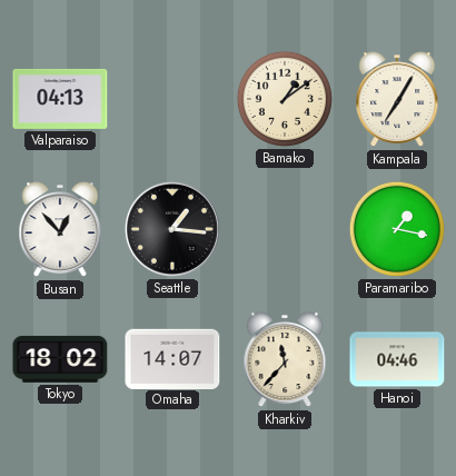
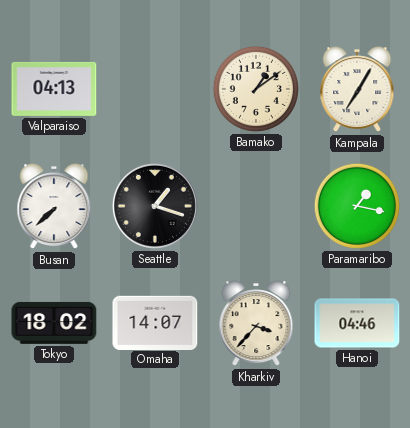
Busan: 12:53 -> 7:38 (54, 207)
Seattle: 1:16 -> 1:18 (155, 206)
Kharkiv: 11:37 -> 3:37 (256, 324)
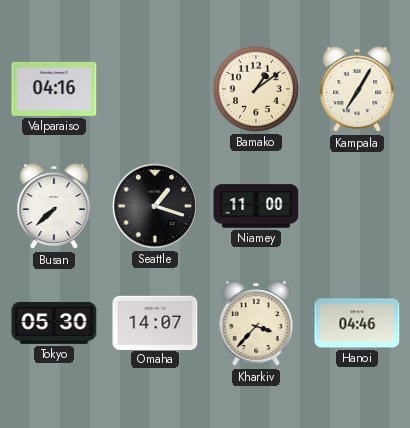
Valparaiso: 04:13 -> 04:16 (54, 89)
Niamey: none -> 11:00 (256, 206)
Paramaribo: 1:17 -> none (357, 206)
Tokyo: 18:02 -> 05:30 (54, 323)
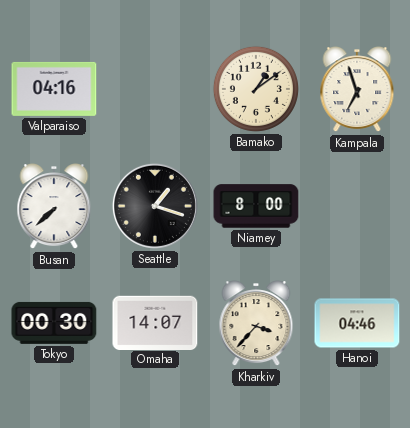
Kampala: 7:05 -> 6:57 (357, 90)
Niamey: 11:00 -> 8:00 (256, 206)
Tokyo: 05:30 -> 00:30 (54, 323)
